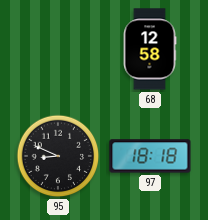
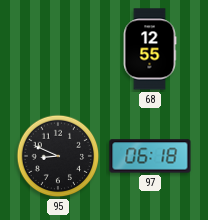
68: 12:58 -> 12:55 (150, 49)
97: 18:18 -> 06:18 (150, 156)
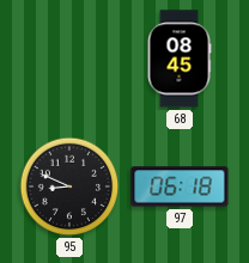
68: 12:55 -> 08:45 (180, 59)
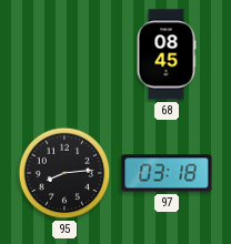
95: 8:49 -> 8:14 (64, 173)
97: 06:18 -> 03:18 (167, 173)
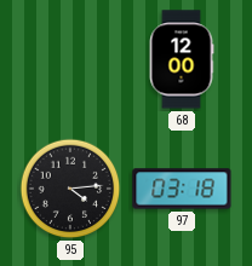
68: 08:45 -> 12:00 (182, 59)
95: 8:14 -> 4:14 (70, 189)
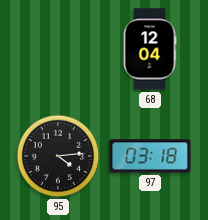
68: 12:00 -> 12:04 (150, 49)
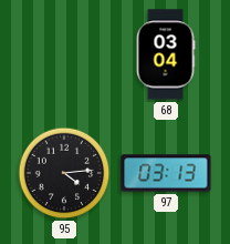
68: 12:04 -> 03:04 (166, 54)
97: 03:18 -> 03:13 (166, 173)
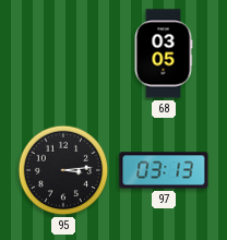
68: 03:04 -> 03:05 (164, 53)
95: 4:14 -> 3:14 (63, 170)
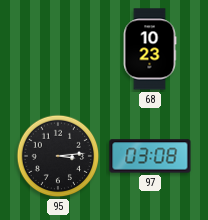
68: 03:05 -> 10:23 (150, 49)
97: 03:13 -> 03:08 (150, 156)
